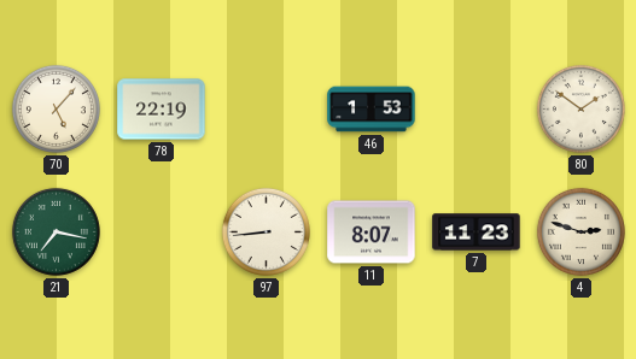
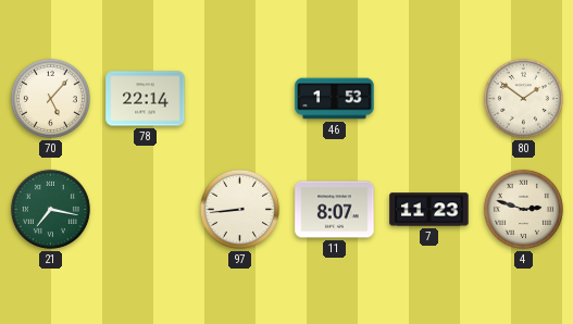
78: 22:19 -> 22:14 (146, 99)
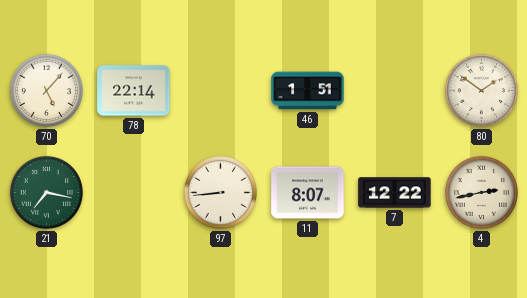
46: 1:53 -> 1:51 (308, 91)
7: 11:23 -> 12:22 (395, 193)
4: 2:48 -> 2:43 (481, 192)
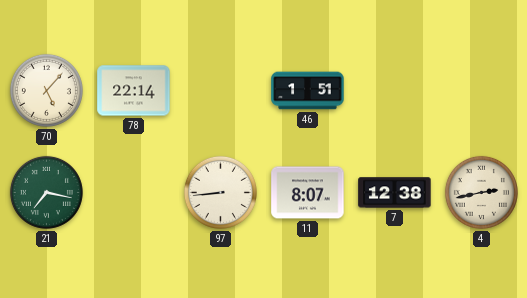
80: 1:51 -> none (481, 90)
7: 12:22 -> 12:38 (395, 193)
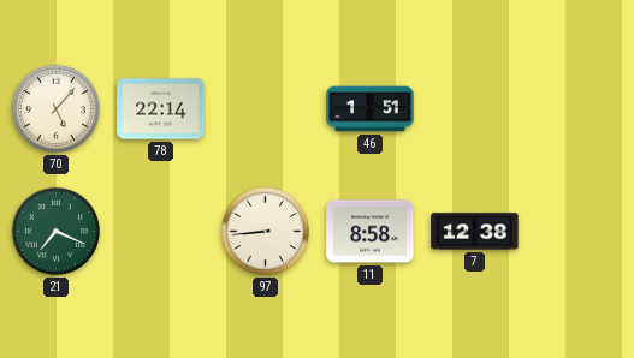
21: 7:17 -> 7:19 (55, 231)
11: 8:07 -> 8:58 (371, 232)
4: 2:43 -> none (481, 192)
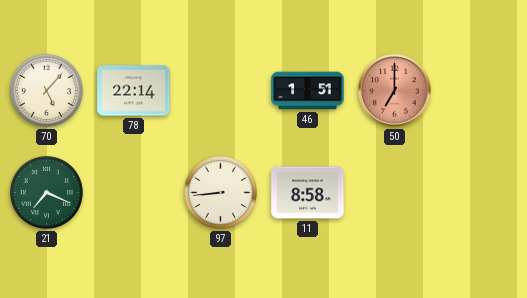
50: none -> 7:00 (395, 91)
7: 12:38 -> none (475, 232)
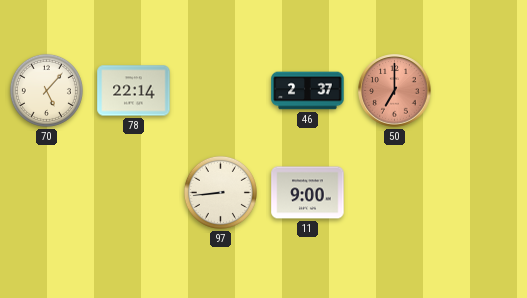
46: 1:51 -> 2:37 (308, 91)
21: 7:19 -> none (46, 192)
11: 8:58 -> 9:00 (308, 193)
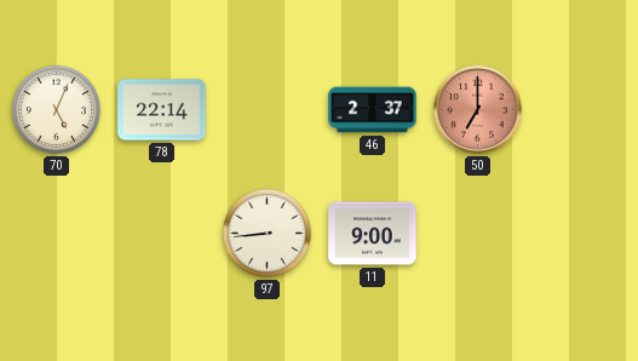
70: 5:07 -> 5:04 (56, 109)
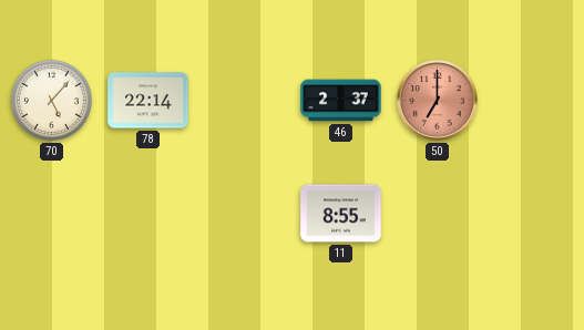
70: 5:04 -> 5:07 (51, 100)
97: 8:44 -> none (266, 233)
11: 9:00 -> 8:55 (341, 214)
